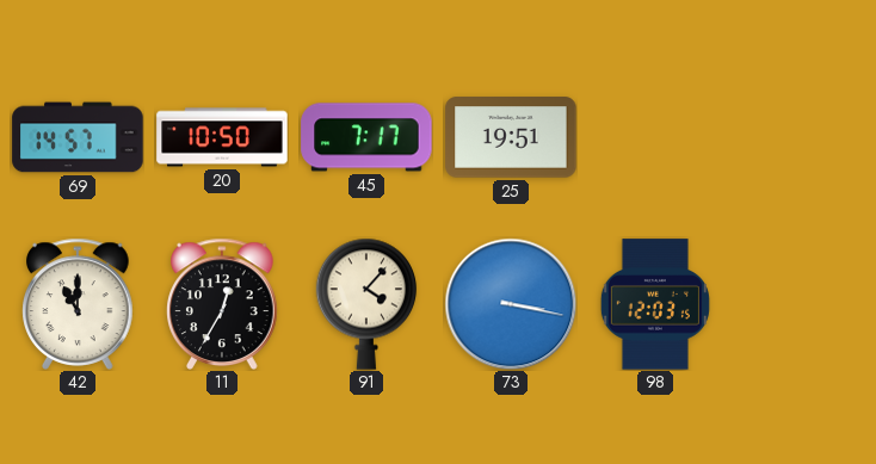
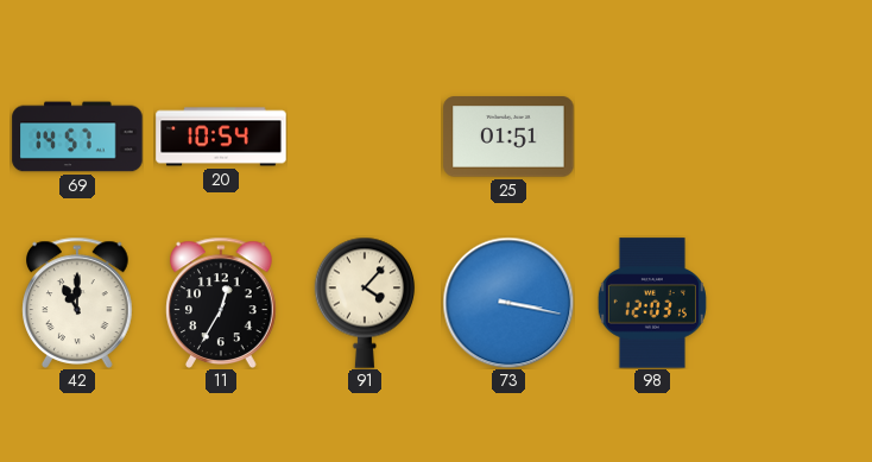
20: 10:50 -> 10:54 (221, 137)
45: 7:17 -> none (366, 137)
25: 19:51 -> 01:51 (508, 137)
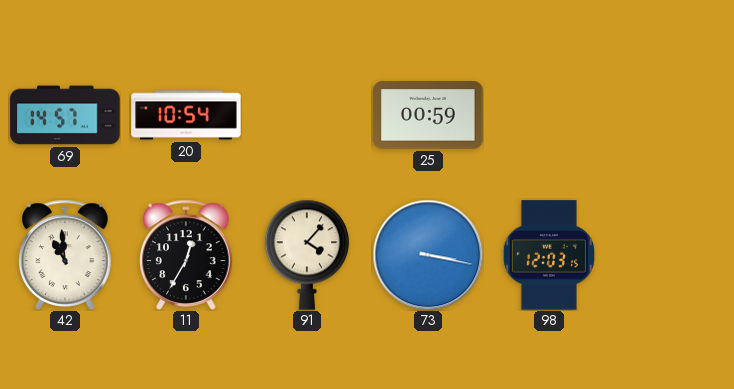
25: 01:51 -> 00:59 (428, 115)
42: 11:00 -> 10:59 (65, 255)
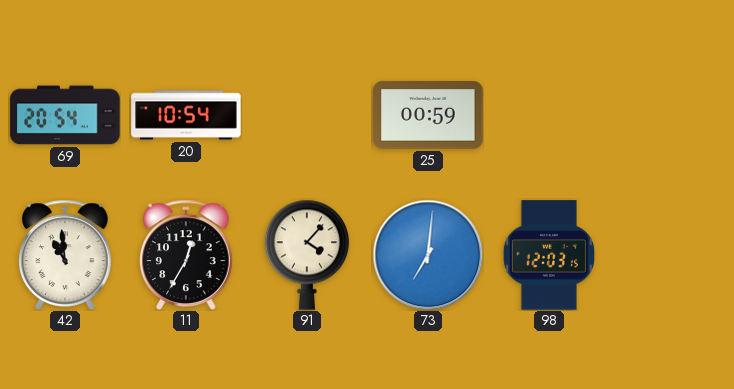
69: 14:57 -> 20:54 (65, 115)
73: 3:17 -> 7:01 (428, 255)
